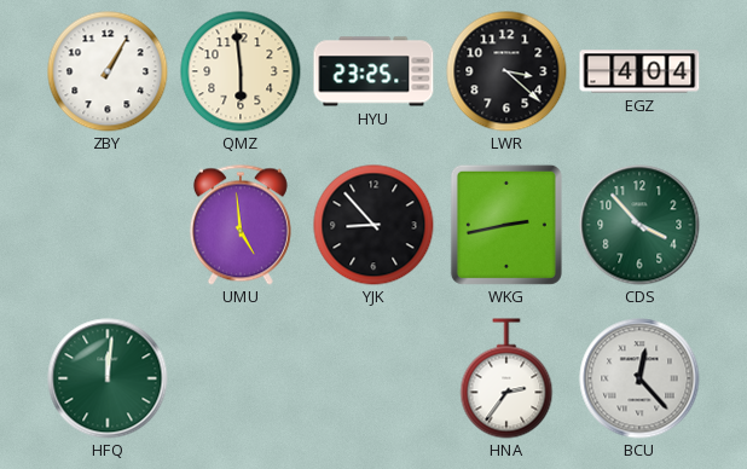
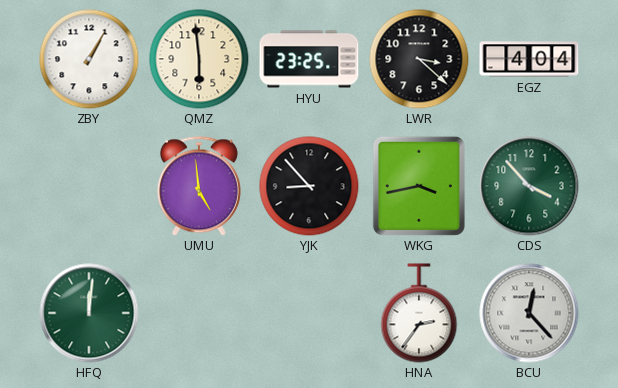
WKG: 2:43 -> 3:43 (419, 186)
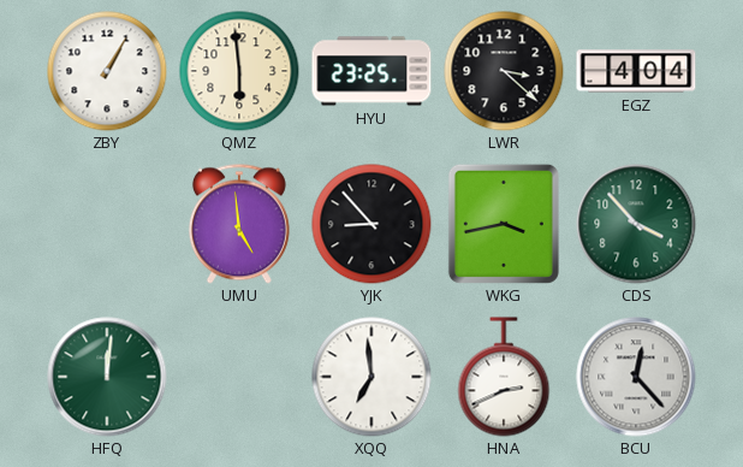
XQQ: none -> 6:59 (371, 377)
HNA: 2:36 -> 2:41 (504, 377)
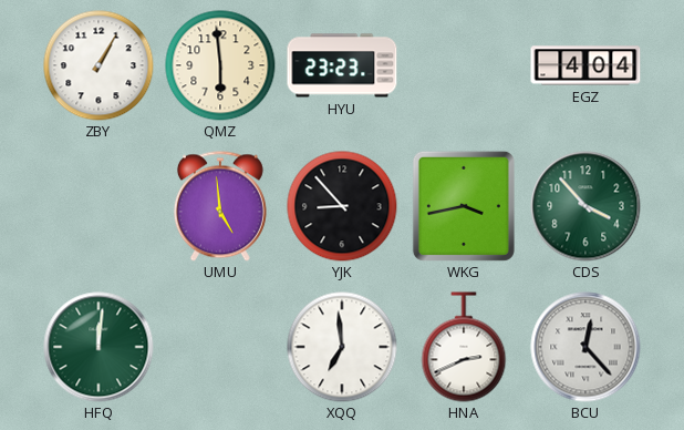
HYU: 23:25 -> 23:23 (342, 65)
LWR: 3:22 -> none (504, 71)
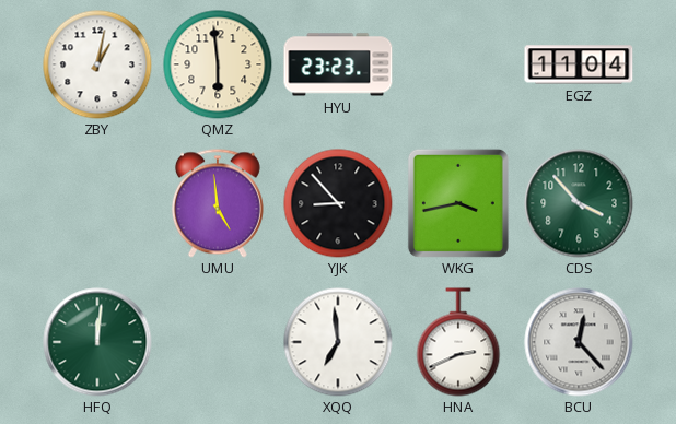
ZBY: 1:05 -> 1:02 (97, 64)
EGZ: 4:04 -> 11:04 (579, 64)
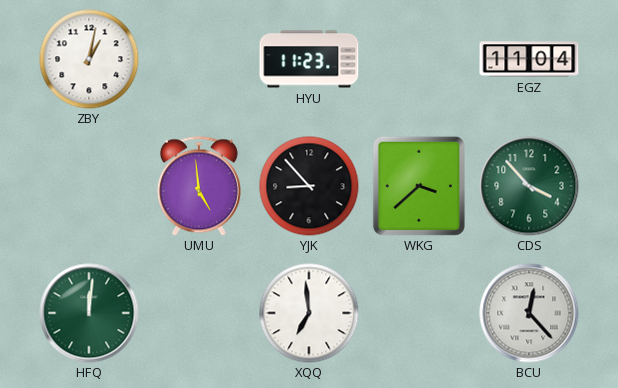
QMZ: 5:59 -> none (218, 64)
HYU: 23:23 -> 11:23 (309, 59)
WKG: 3:43 -> 3:38 (419, 186)
HNA: 2:41 -> none (458, 342)
